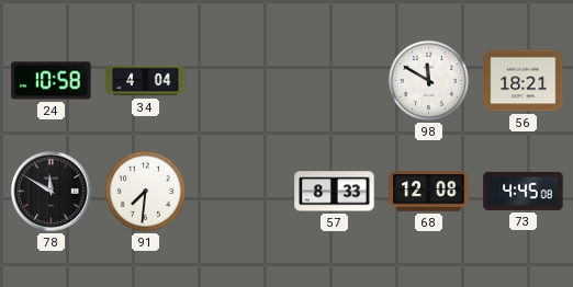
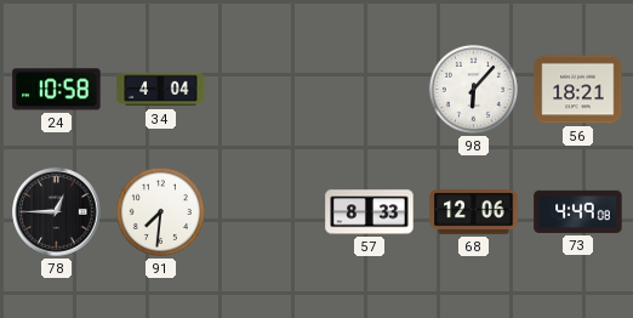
98: 11:50 -> 6:07 (473, 89)
78: 11:50 -> 12:45 (57, 212)
68: 12:08 -> 12:06 (474, 212)
73: 4:45 -> 4:49 (578, 211)
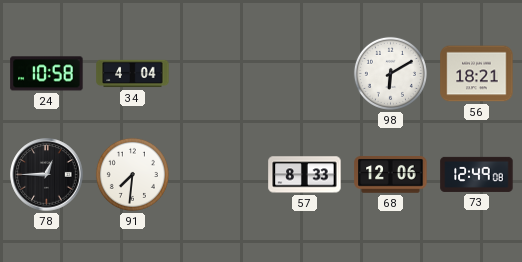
98: 6:07 -> 6:10 (390, 73)
73: 4:49 -> 12:49 (477, 174)
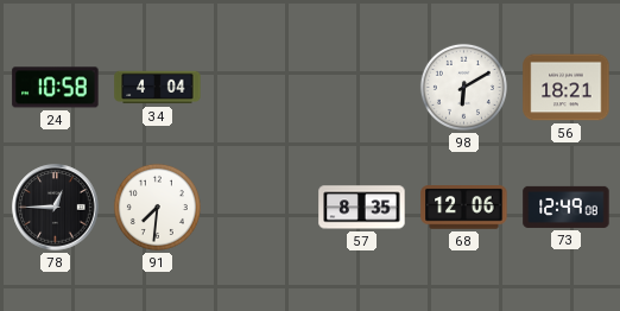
57: 8:33 -> 8:35 (362, 208)
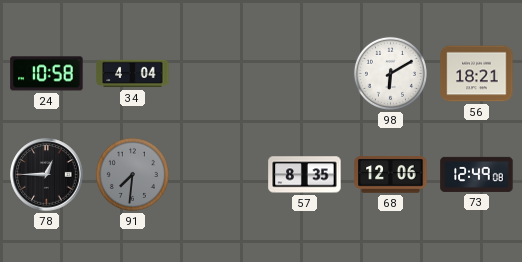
91 dial: white -> grey (132, 174)
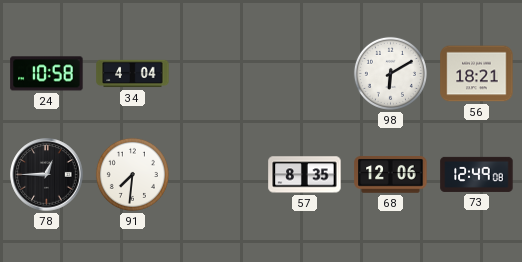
91 dial: grey -> white (132, 174)
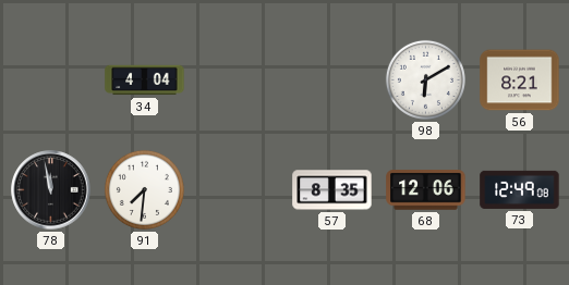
24: 10:58 -> none (47, 74)
56: 18:21 -> 8:21 (520, 80)
78: 12:45 -> 11:58 (51, 190)
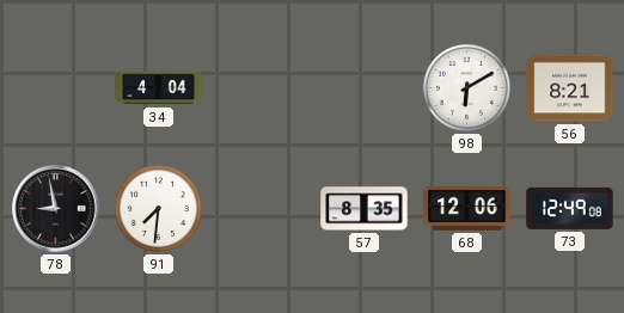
78: 11:58 -> 8:58 (56, 209)
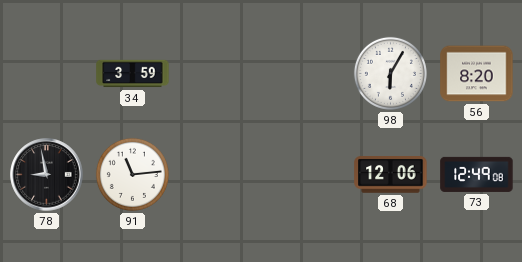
34: 4:04 -> 3:59 (133, 74)
98: 6:10 -> 6:05 (390, 73)
56: 8:21 -> 8:20 (477, 74)
91: 7:31 -> 11:14 (132, 174)
57: 8:35 -> none (365, 209)
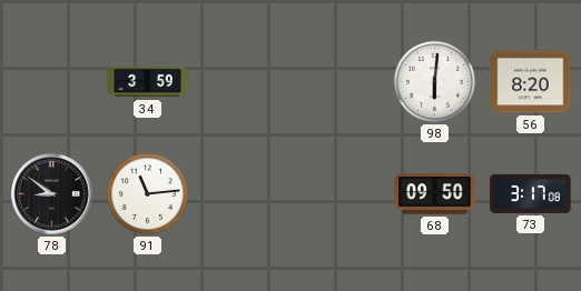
98: 6:05 -> 6:01 (434, 81)
78: 8:58 -> 8:51 (52, 194)
68: 12:06 -> 09:50 (435, 194)
73: 12:49 -> 3:17 (531, 193)
